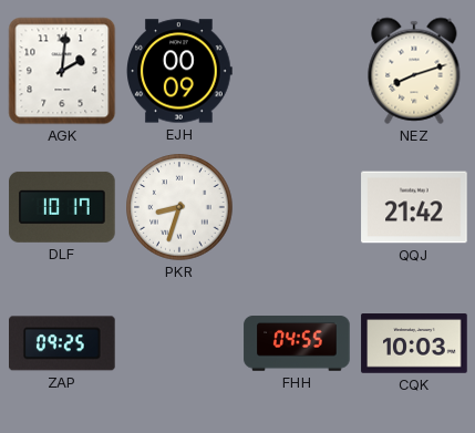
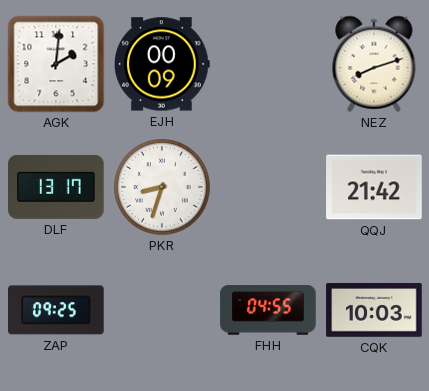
DLF: 10:17 -> 13:17 (56, 187)
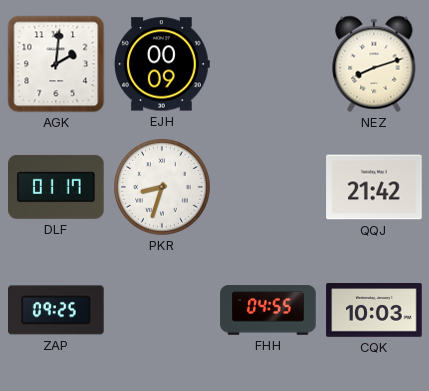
DLF: 13:17 -> 01:17 (56, 187)
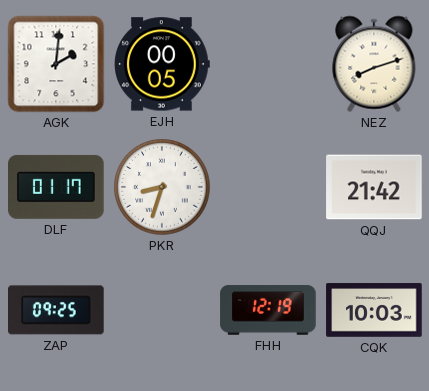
EJH: 00:09 -> 00:05 (162, 64)
FHH: 04:55 -> 12:19 (268, 310)
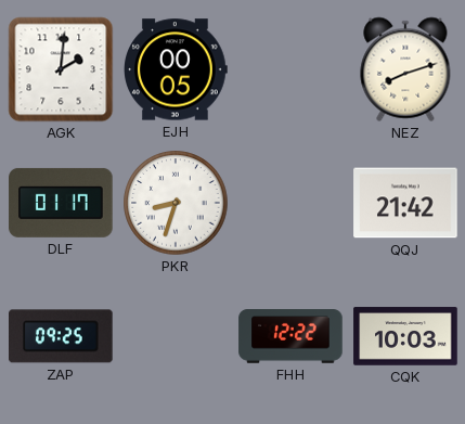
FHH: 12:19 -> 12:22 (290, 336)
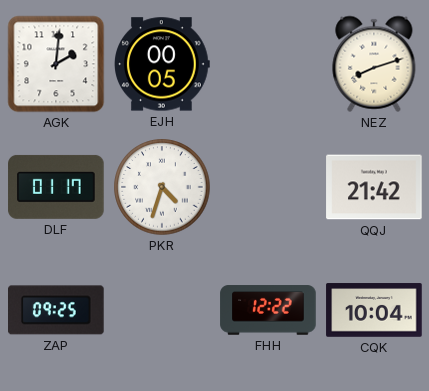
PKR: 8:33 -> 4:33 (162, 187)
CQK: 10:03 -> 10:04 (374, 310)
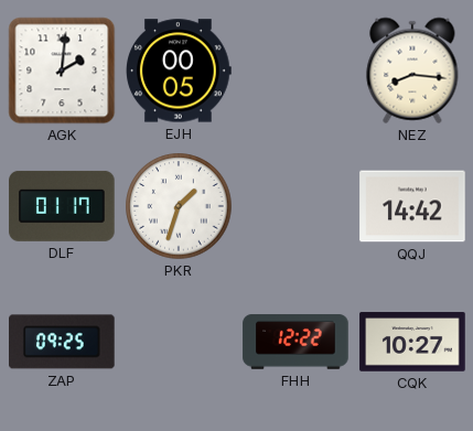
NEZ: 8:12 -> 8:16 (412, 71)
PKR: 4:33 -> 1:33 (179, 206)
QQJ: 21:42 -> 14:42 (412, 206)
CQK: 10:04 -> 10:27 (412, 342)
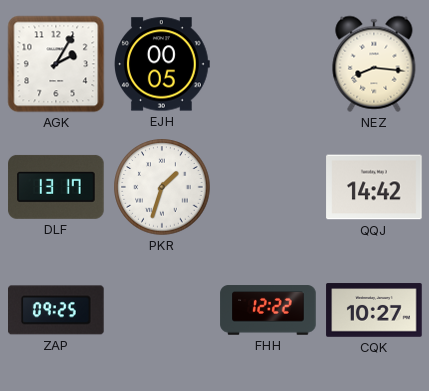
AGK: 2:01 -> 2:05 (56, 64)
DLF: 01:17 -> 13:17 (56, 187)
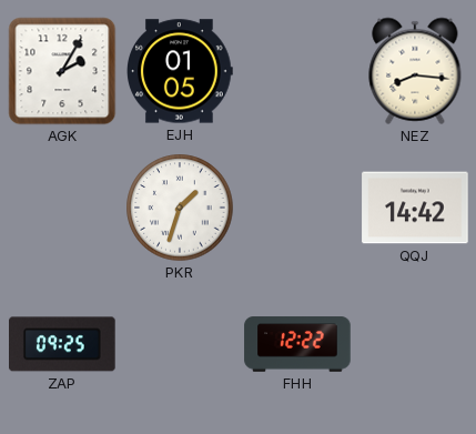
EJH: 00:05 -> 01:05 (180, 71)
DLF: 13:17 -> none (56, 187)
CQK: 10:27 -> none (374, 310)
